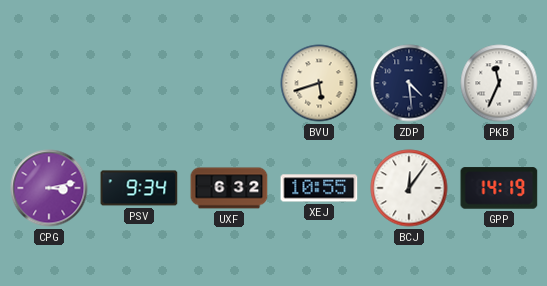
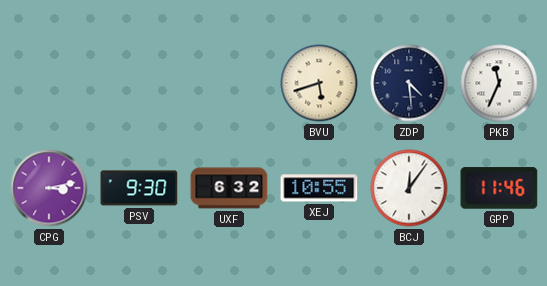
PSV: 9:34 -> 9:30 (139, 188)
GPP: 14:19 -> 11:46 (499, 188)
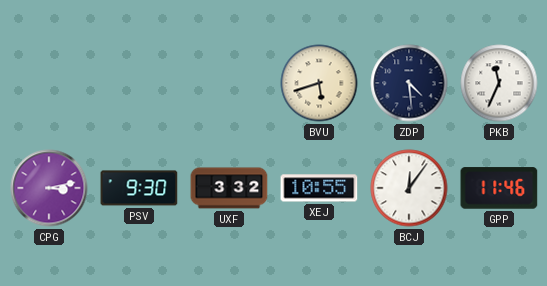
UXF: 6:32 -> 3:32 (229, 188)
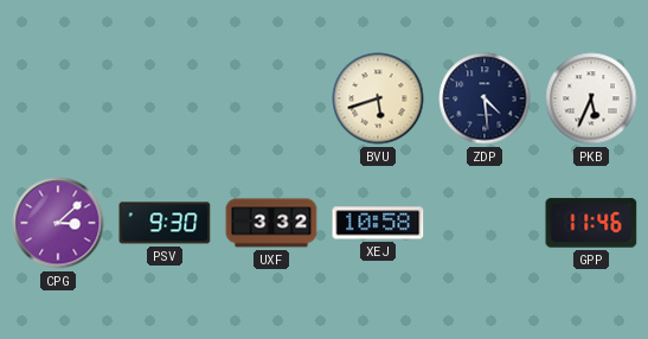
PKB: 11:34 -> 5:34 (591, 98)
CPG: 3:13 -> 3:08 (58, 223)
XEJ: 10:55 -> 10:58 (378, 223)
BCJ: 12:06 -> none (409, 188)
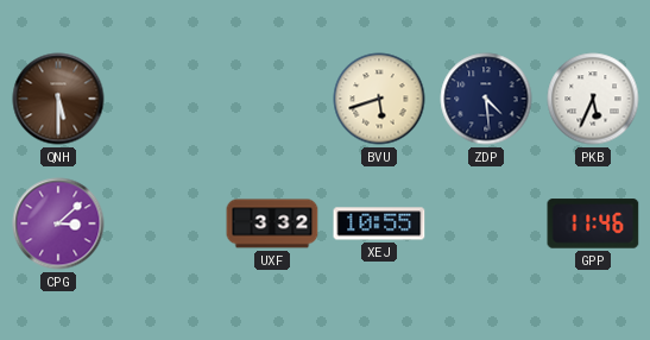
QNH: none -> 5:30 (58, 99)
PSV: 9:30 -> none (165, 223)
XEJ: 10:58 -> 10:55 (379, 223)
